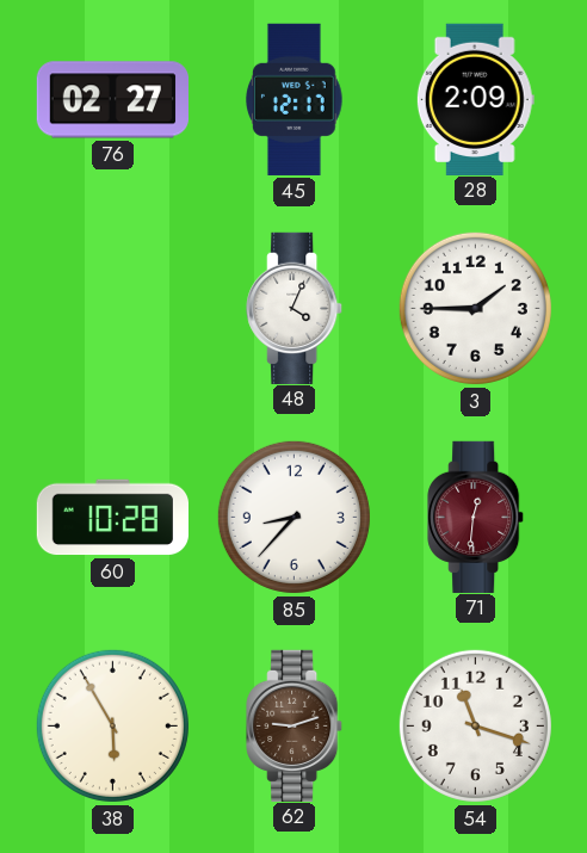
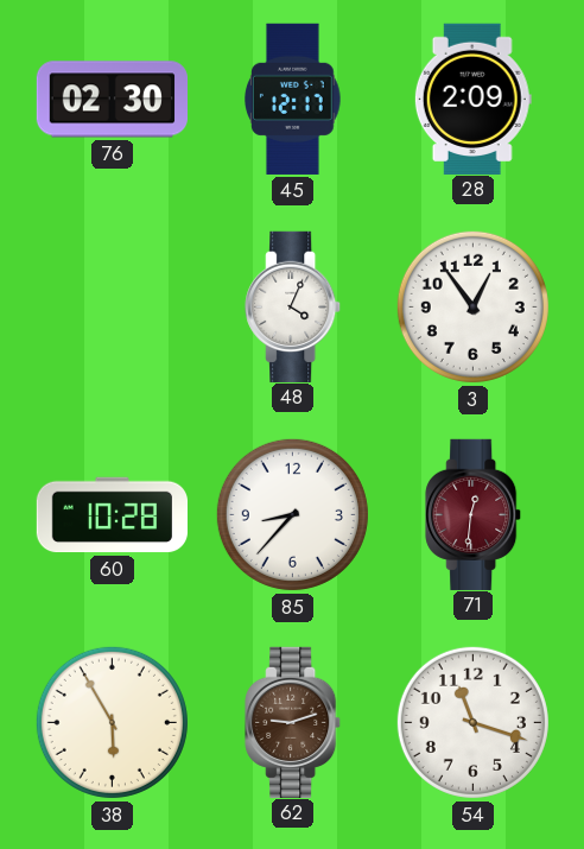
76: 02:27 -> 02:30 (112, 100)
3: 1:45 -> 12:54 (472, 306)
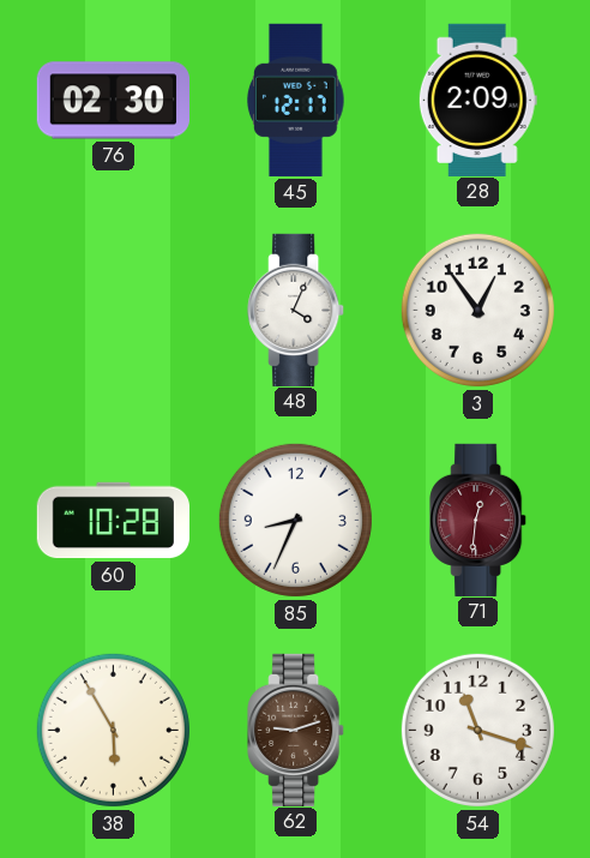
85: 8:37 -> 8:34 (295, 520)
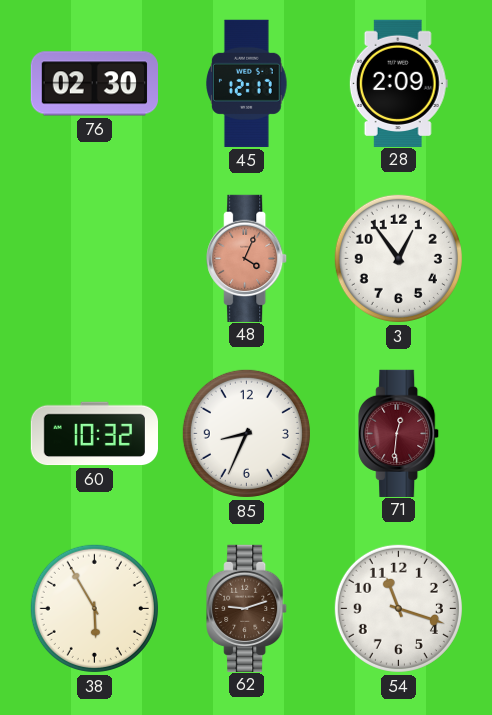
48 dial: white -> salmon (247, 258)
60: 10:28 -> 10:32 (94, 434)
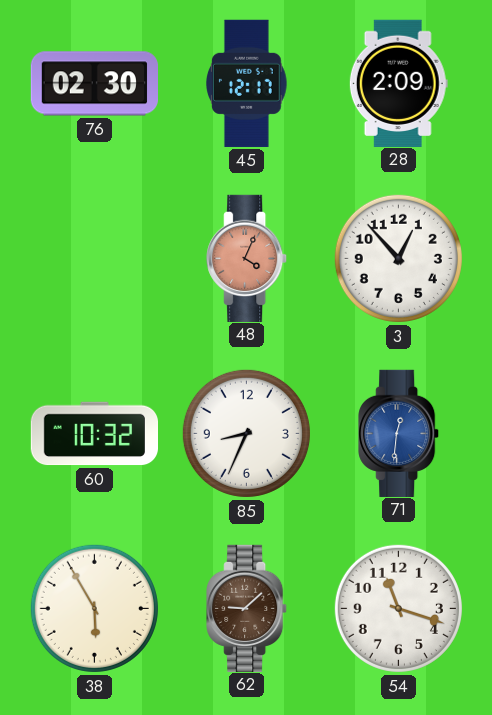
3: 12:54 -> 12:53 (398, 258)
71 dial: burgundy -> blue (399, 433)
62: 9:12 -> 9:08 (247, 608)
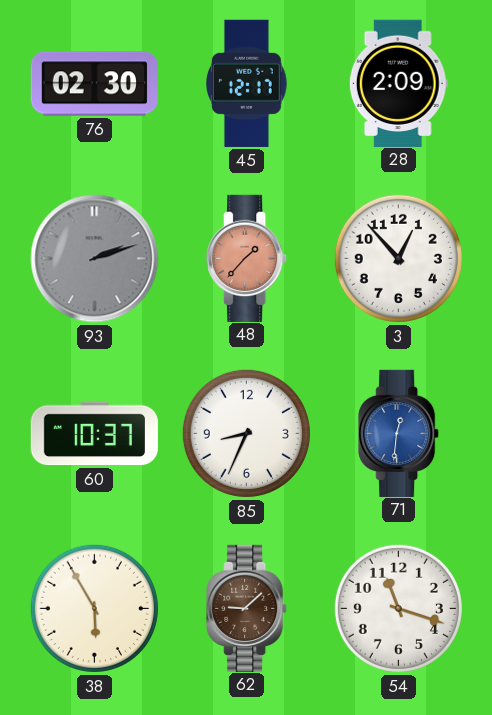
93: none -> 2:12 (95, 259)
48: 4:04 -> 1:37 (247, 258)
60: 10:32 -> 10:37 (94, 434)
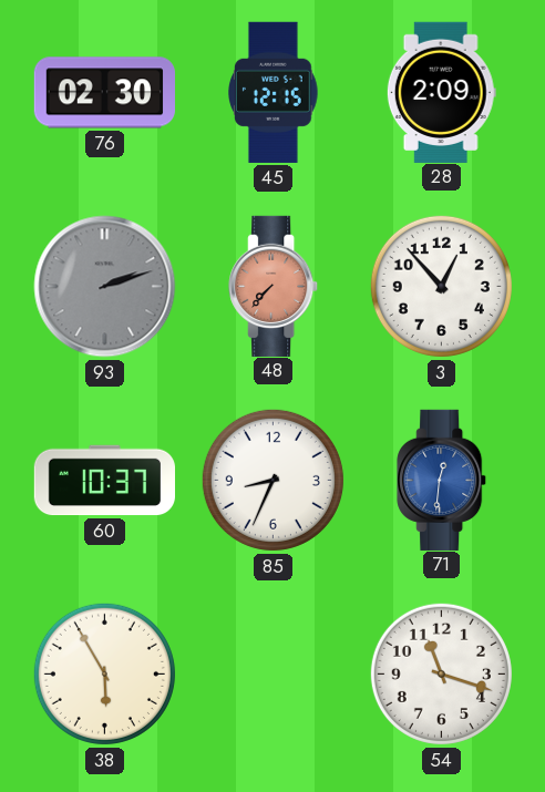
45: 12:17 -> 12:15 (274, 92)
48: 1:37 -> 7:37 (274, 286)
62: 9:08 -> none (247, 608)
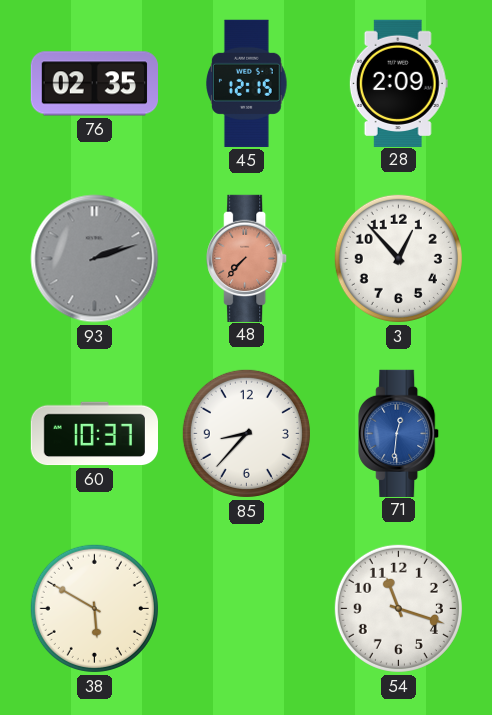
76: 02:30 -> 02:35 (94, 84)
85: 8:34 -> 8:37 (246, 433)
38: 5:55 -> 5:50 (94, 608)
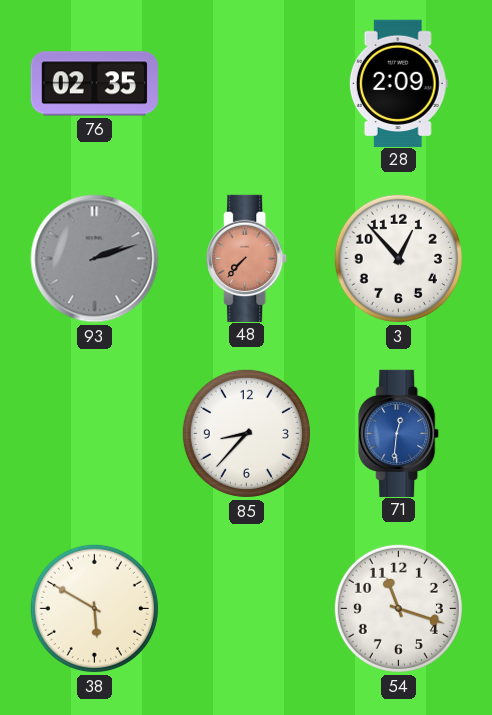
45: 12:15 -> none (247, 83)
60: 10:37 -> none (94, 434)
